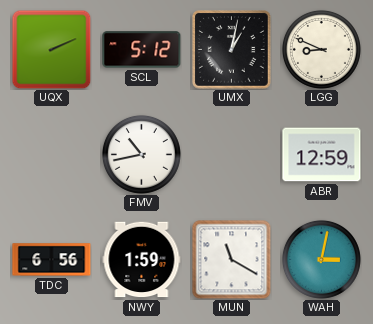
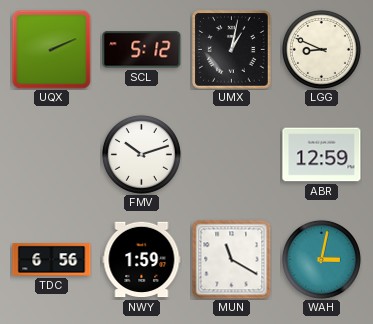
FMV: 10:43 -> 10:12 (141, 154)
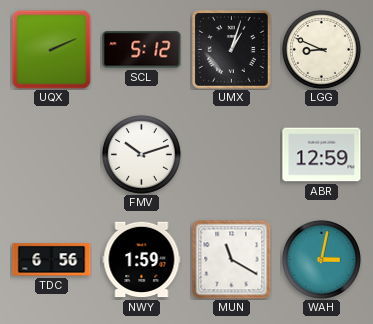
UMX: 1:02 -> 1:03 (232, 50)
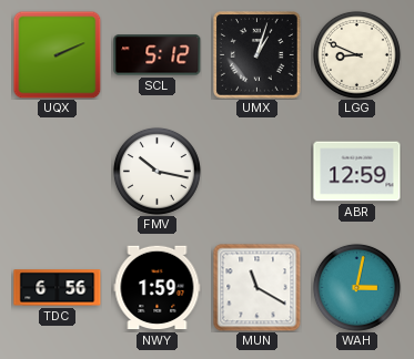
FMV: 10:12 -> 10:17 (156, 171)
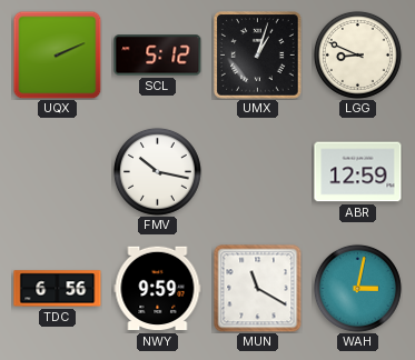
NWY: 1:59 -> 9:59 (158, 289)
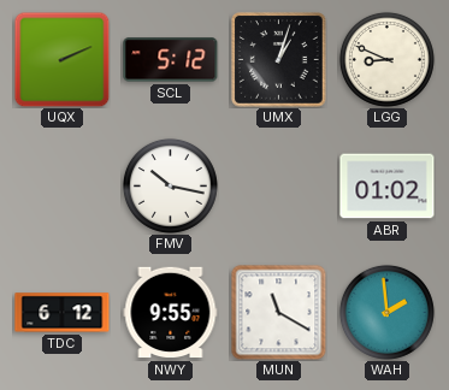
ABR: 12:59 -> 01:02 (388, 187)
TDC: 6:56 -> 6:12 (63, 313)
NWY: 9:59 -> 9:55 (171, 313)
WAH: 3:02 -> 1:59 (386, 312)
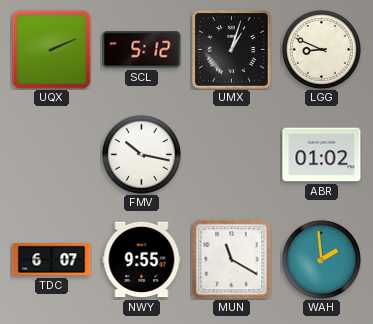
TDC: 6:12 -> 6:07 (52, 260)
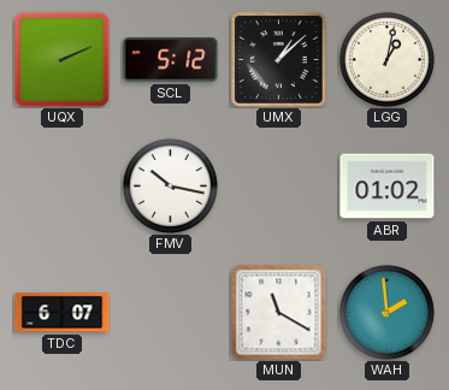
UMX: 1:03 -> 1:08 (279, 60)
LGG: 8:49 -> 1:02 (386, 59)
NWY: 9:55 -> none (142, 260)
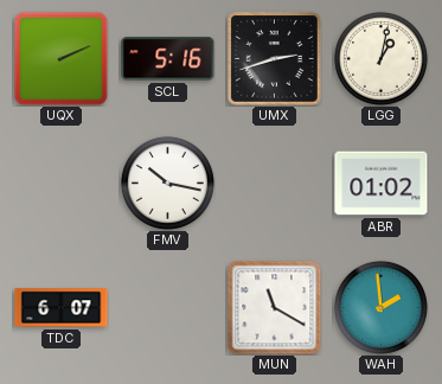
SCL: 5:12 -> 5:16 (168, 59)
UMX: 1:08 -> 2:42 (275, 59)
